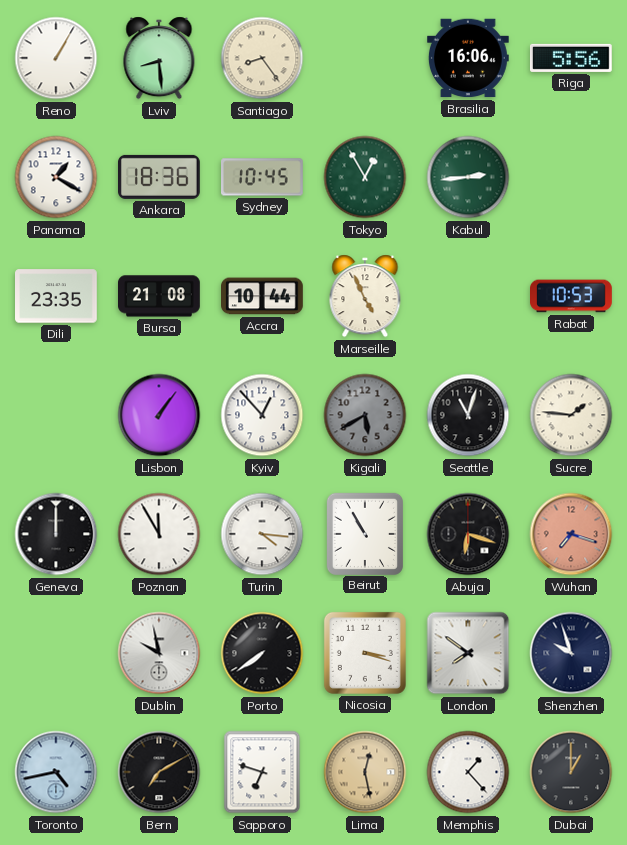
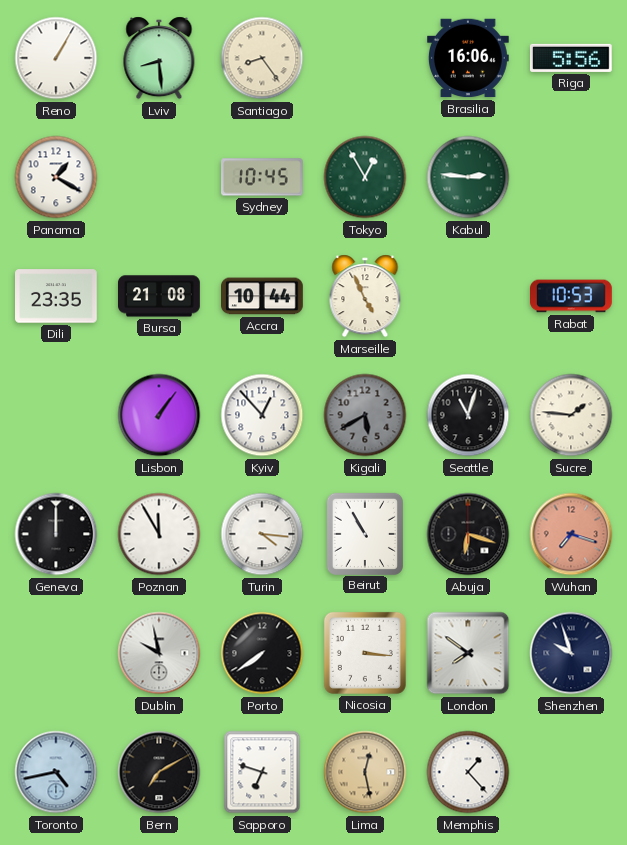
Ankara: 18:36 -> none (160, 177)
Kabul: 2:44 -> 2:46 (468, 177)
Nicosia: 3:18 -> 3:16 (365, 653)
Dubai: 1:00 -> none (571, 772)
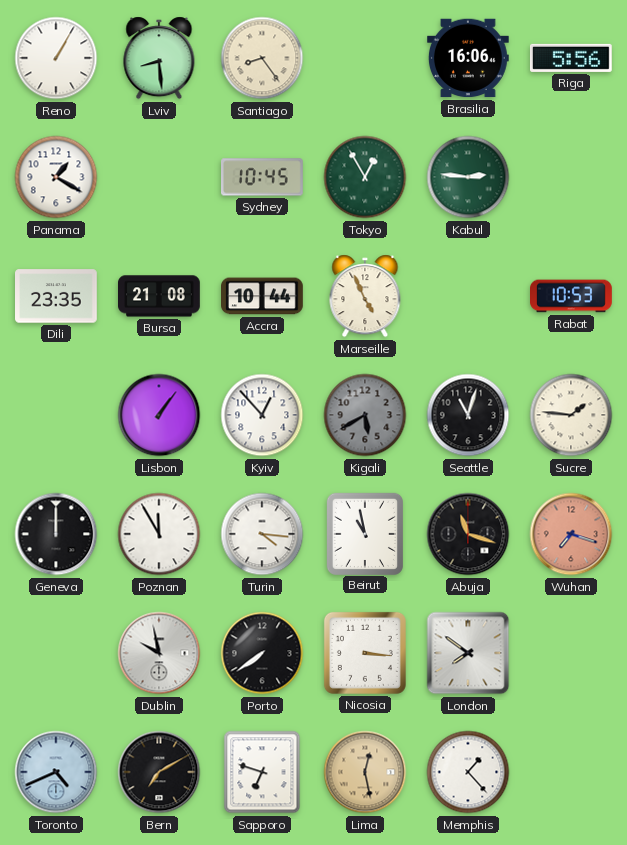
Beirut: 10:55 -> 10:58 (365, 533)
Abuja: 6:18 -> 11:18 (468, 534)
Shenzhen: 9:57 -> none (571, 653)
Toronto: 4:43 -> 4:41 (56, 772)
